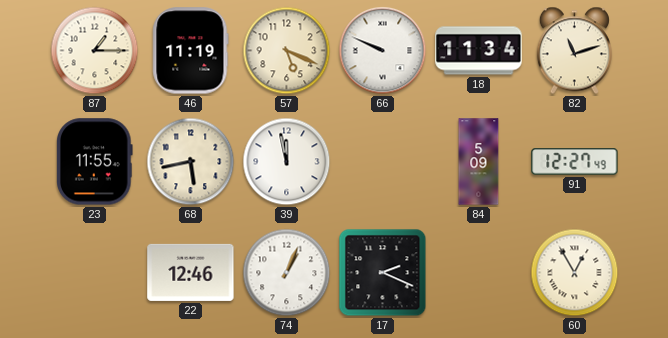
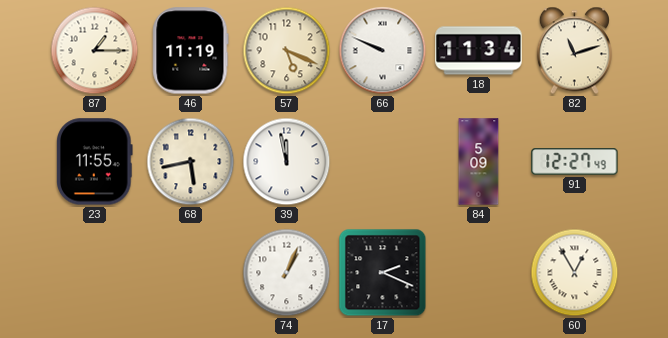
22: 12:46 -> none (191, 272)
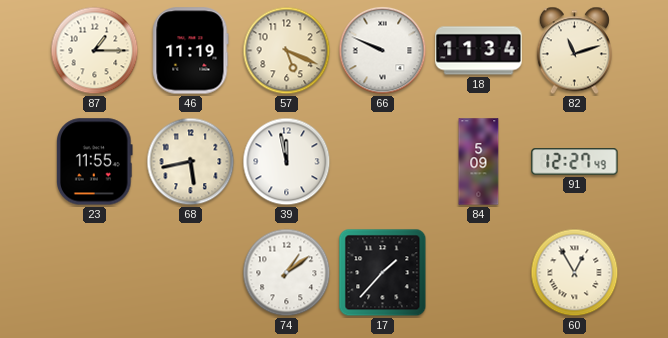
74: 1:04 -> 1:09 (287, 273)
17: 2:19 -> 1:37 (383, 273)
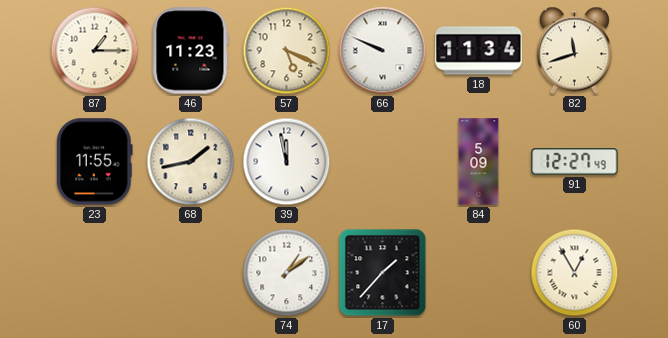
46: 11:19 -> 11:23 (191, 51)
82: 11:12 -> 11:42 (574, 51)
68: 5:43 -> 1:43 (191, 162)
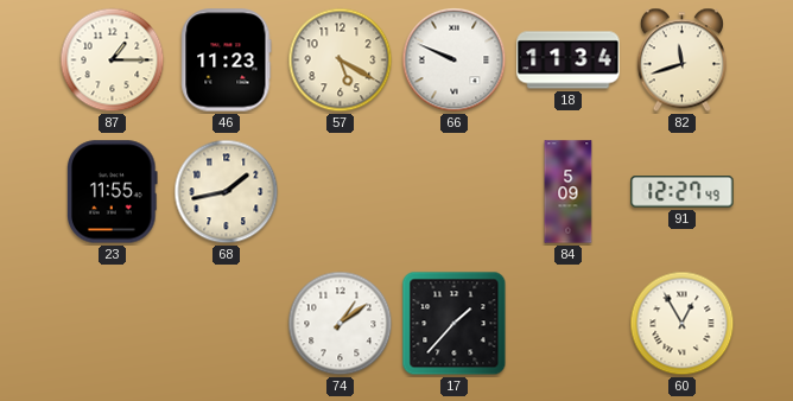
57: 5:19 -> 5:20 (341, 61)
39: 11:58 -> none (287, 162)
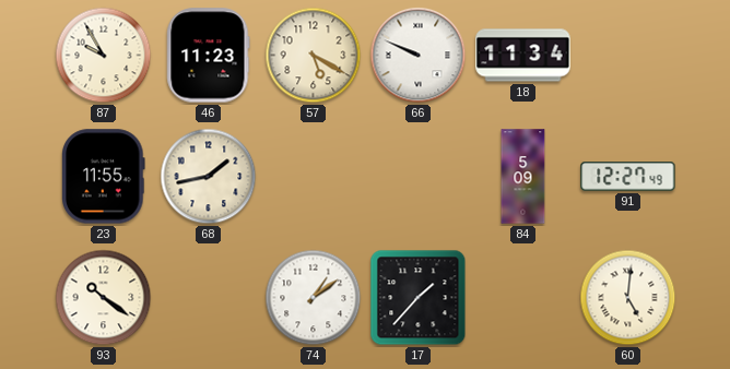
87: 1:15 -> 9:55 (104, 56)
82: 11:42 -> none (681, 61)
93: none -> 10:21 (104, 298)
60: 12:55 -> 5:01 (628, 298)
